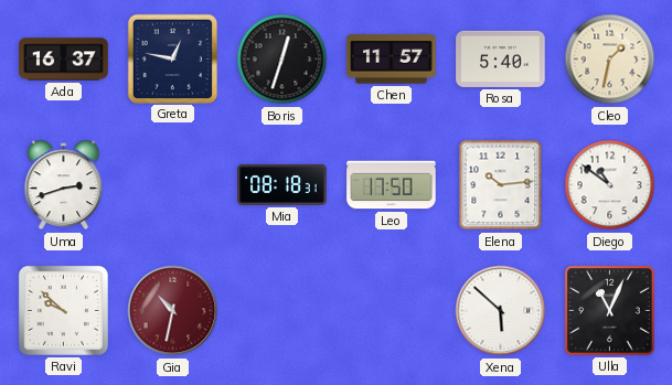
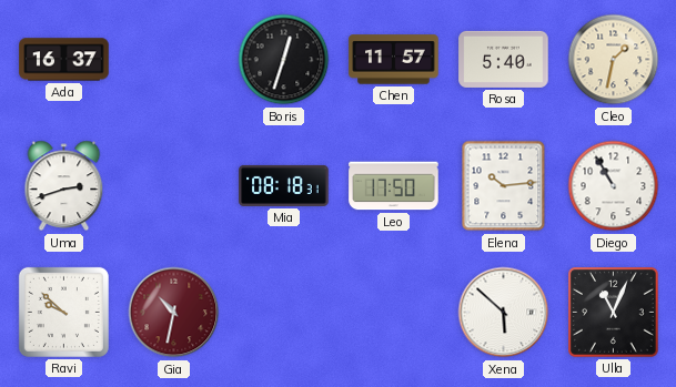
Greta: 12:47 -> none (172, 58)
Diego: 10:51 -> 10:55 (614, 186)
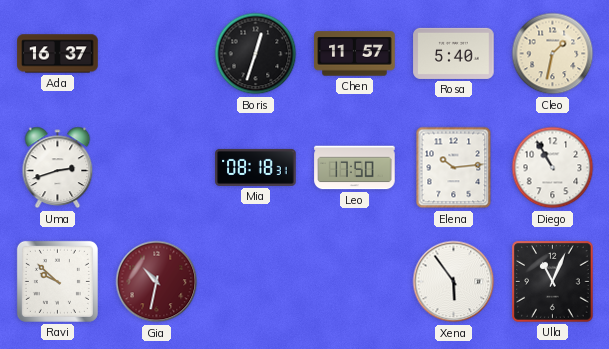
Xena: 5:52 -> 5:54 (454, 282)
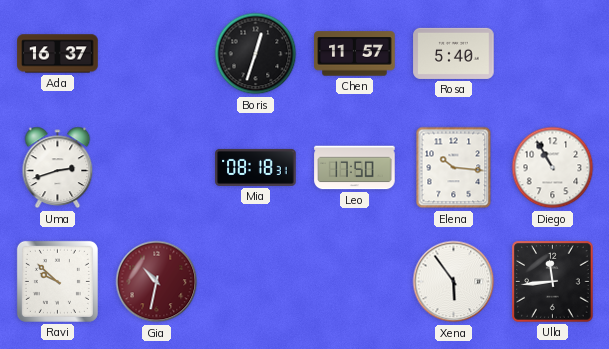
Cleo: 1:32 -> none (553, 54)
Elena: 10:14 -> 10:16 (454, 168)
Ulla: 11:04 -> 11:44 (553, 282)
